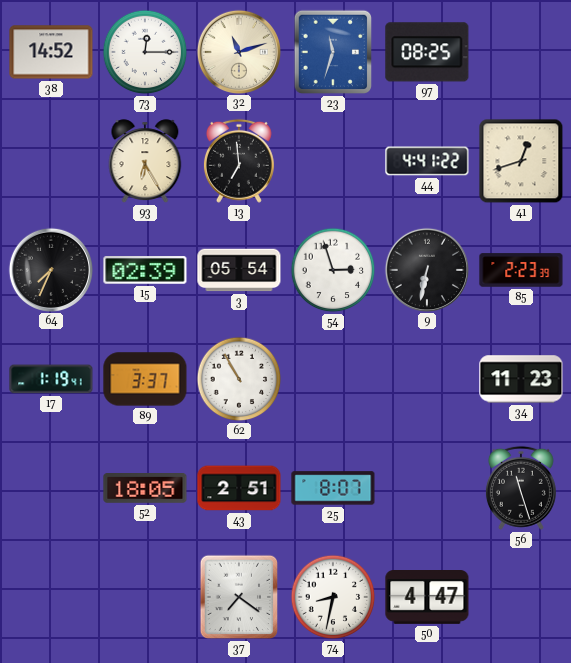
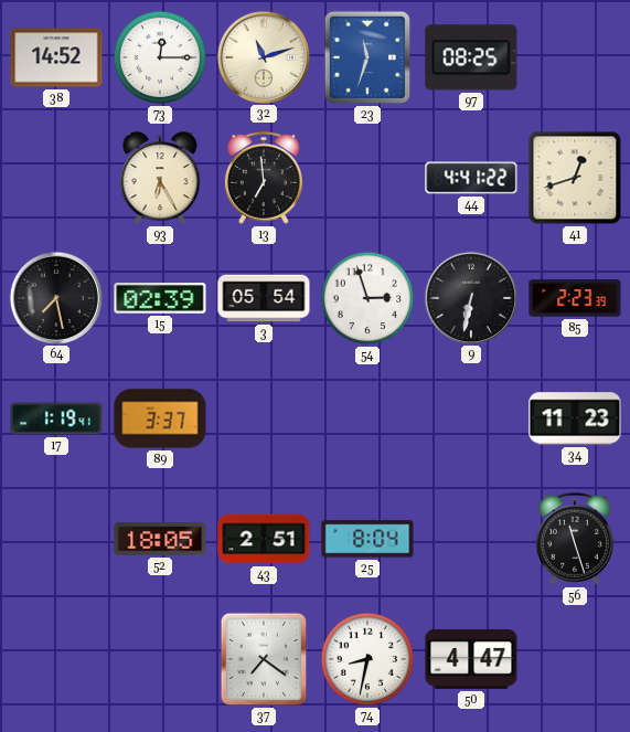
64: 7:34 -> 7:28 (55, 297)
62: 10:55 -> none (239, 379)
25: 8:07 -> 8:04 (367, 539)
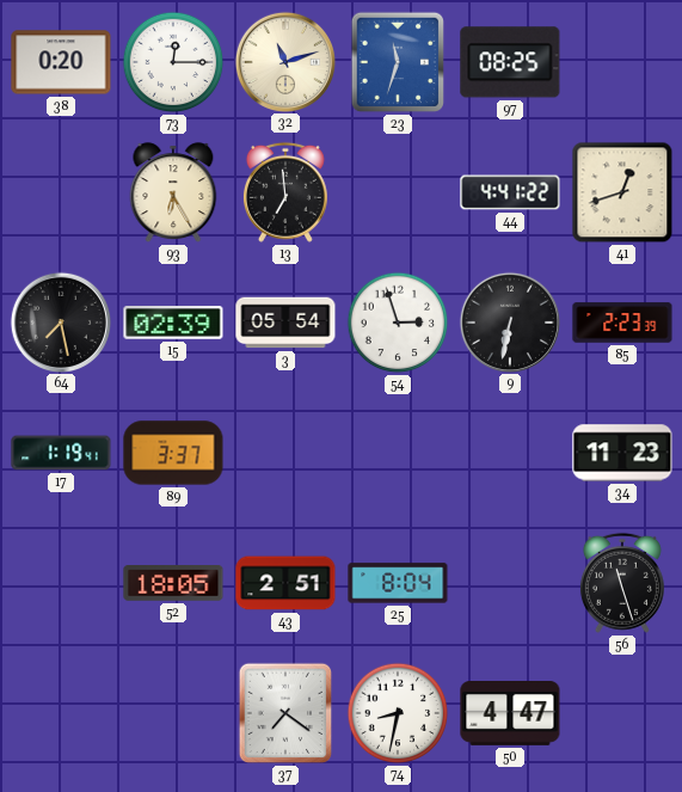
38: 14:52 -> 0:20 (61, 62)
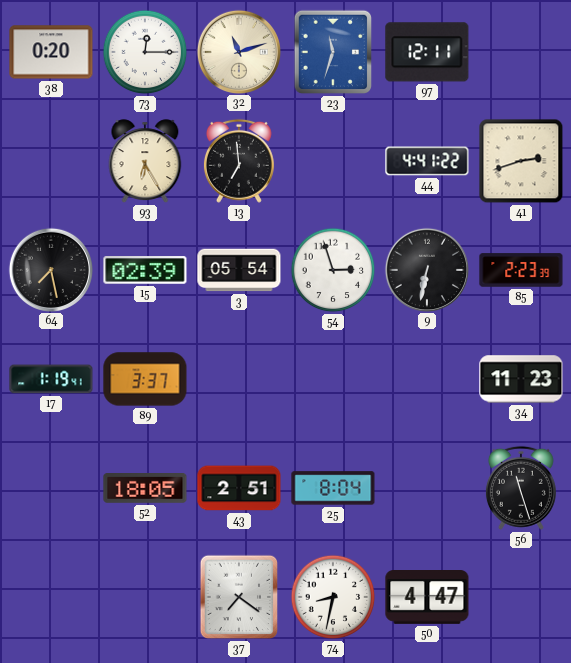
97: 08:25 -> 12:11 (427, 52)
41: 12:42 -> 2:42 (521, 161)
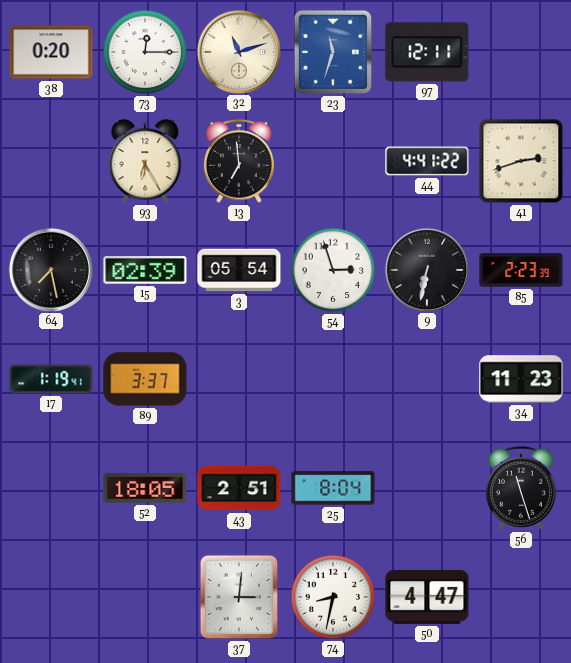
37: 7:21 -> 3:01 (239, 597)
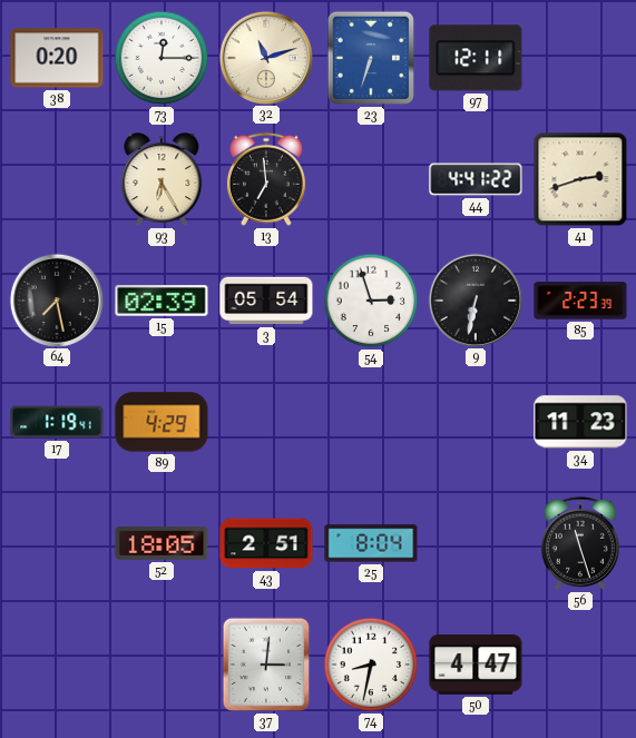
23: 11:33 -> 6:33 (371, 58)
89: 3:37 -> 4:29 (162, 422)
